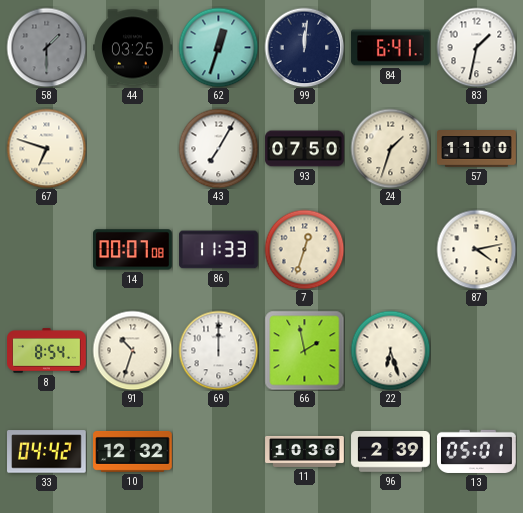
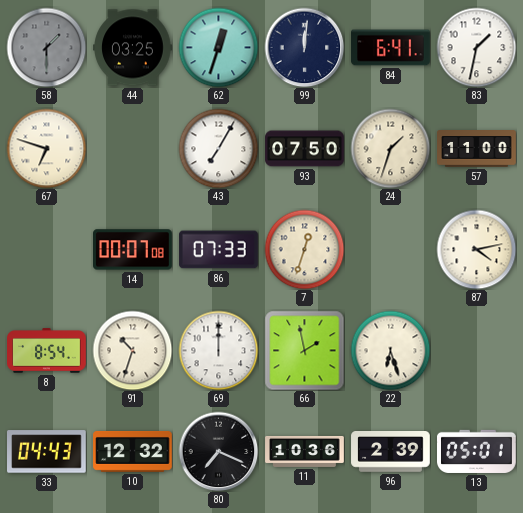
86: 11:33 -> 07:33 (219, 250)
33: 04:42 -> 04:43 (47, 452)
80: none -> 7:19 (218, 451)
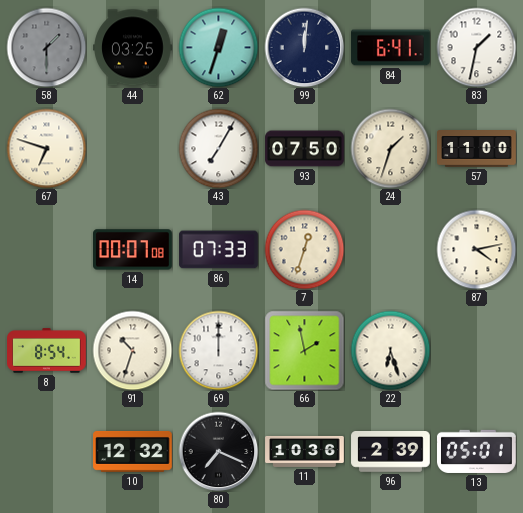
33: 04:43 -> none (47, 452)
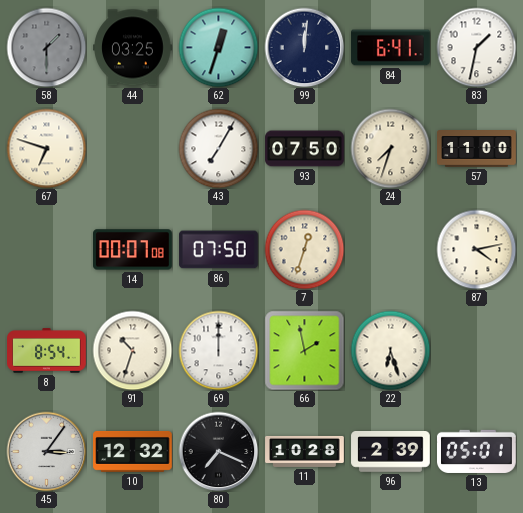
24: 1:33 -> 7:33 (390, 148)
86: 07:33 -> 07:50 (219, 250)
45: none -> 3:06 (46, 451)
11: 10:36 -> 10:28 (305, 451)
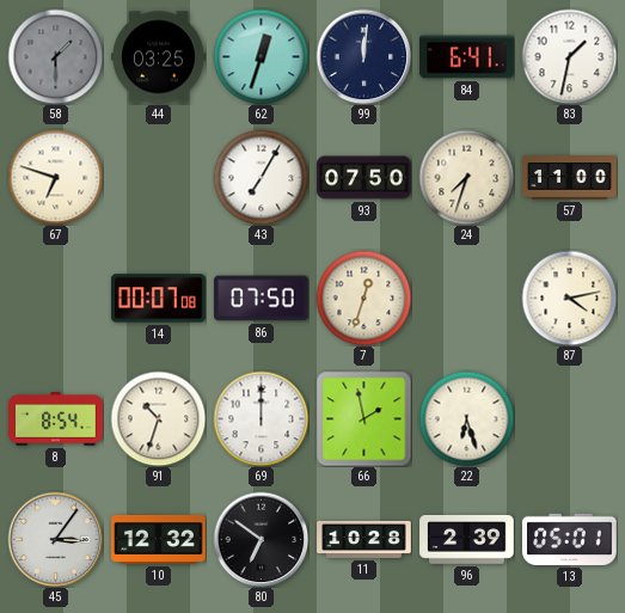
80: 7:19 -> 6:51 (261, 539)
